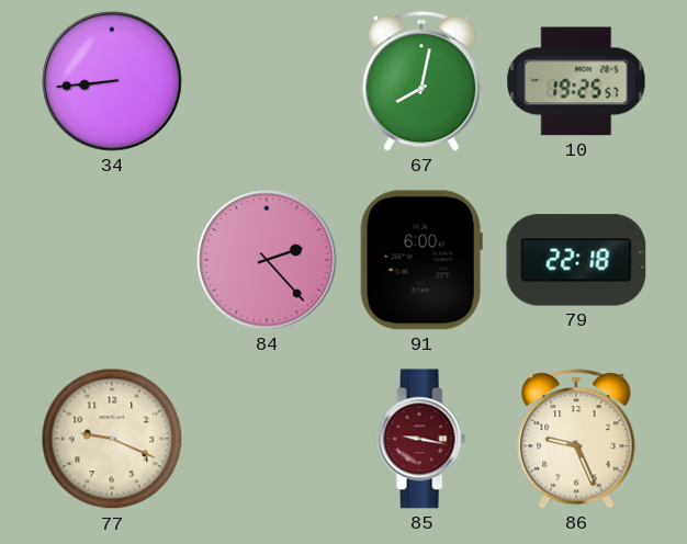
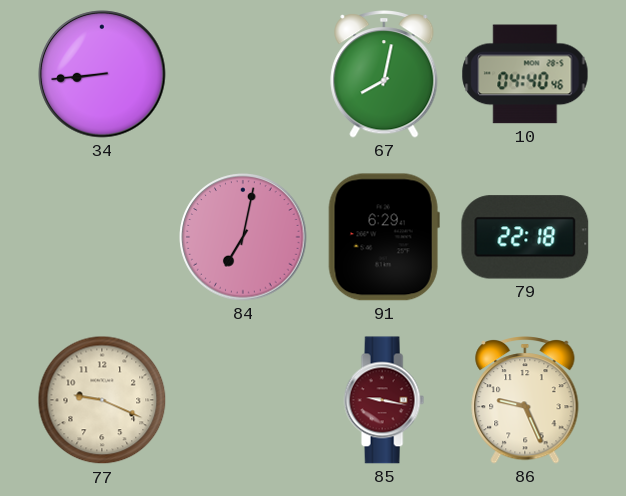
10: 19:25 -> 04:40 (525, 74)
84: 2:23 -> 7:02 (243, 237)
91: 6:00 -> 6:29 (384, 237)
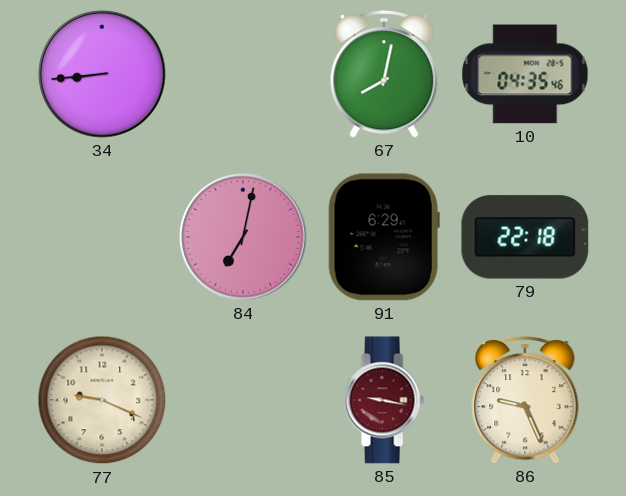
10: 04:40 -> 04:35 (525, 74)
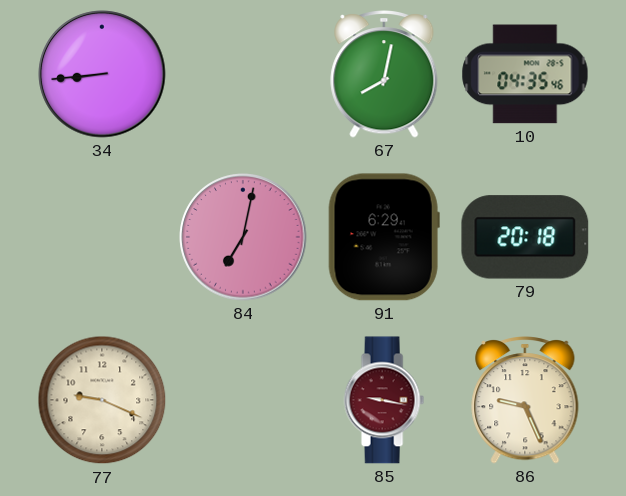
79: 22:18 -> 20:18 (525, 237)
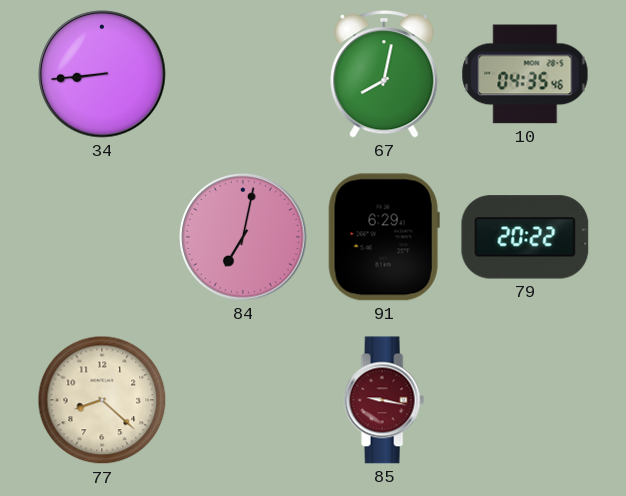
79: 20:18 -> 20:22 (525, 237)
77: 9:19 -> 8:22 (102, 400)
86: 9:26 -> none (525, 401)
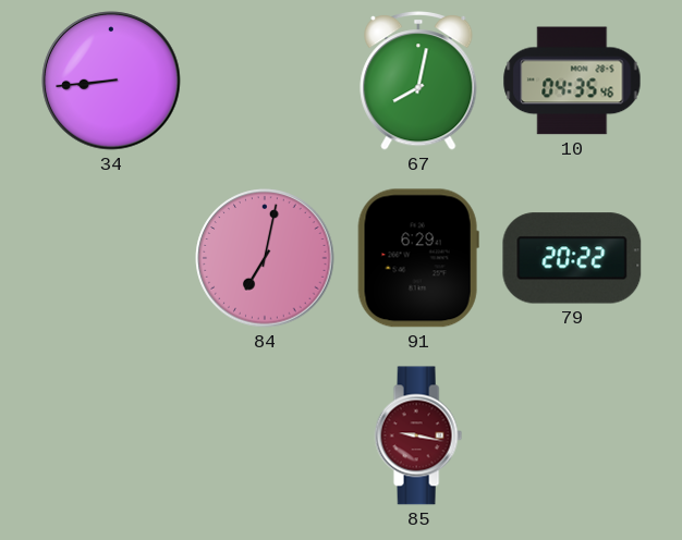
77: 8:22 -> none (102, 400)
